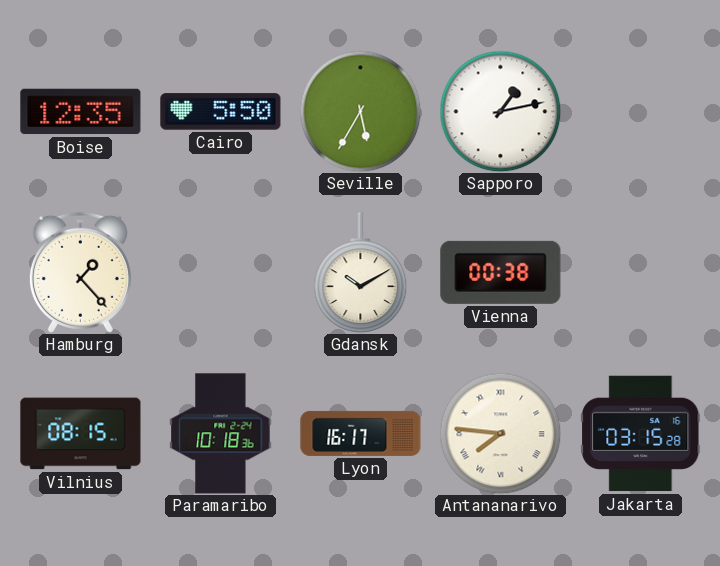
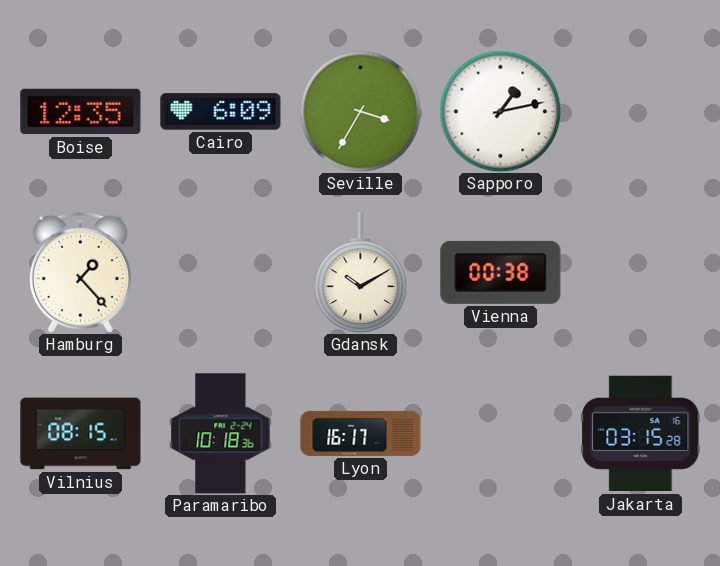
Cairo: 5:50 -> 6:09 (221, 112)
Seville: 5:35 -> 3:35 (360, 111)
Antananarivo: 7:46 -> none (500, 433)
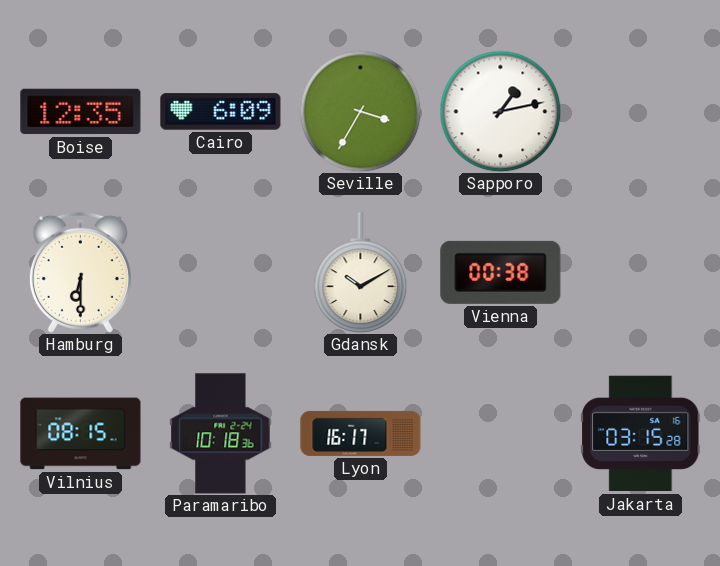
Hamburg: 1:23 -> 6:30 (80, 272)
